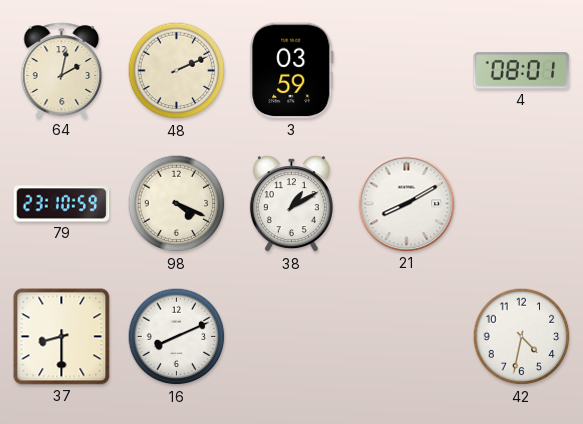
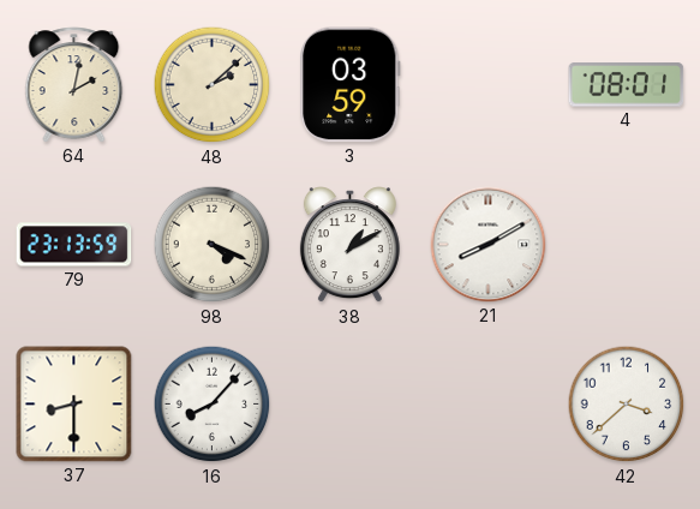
48: 2:11 -> 2:08 (213, 85)
79: 23:10 -> 23:13 (74, 245)
16: 8:11 -> 8:07 (213, 405)
42: 4:32 -> 3:38 (627, 405)
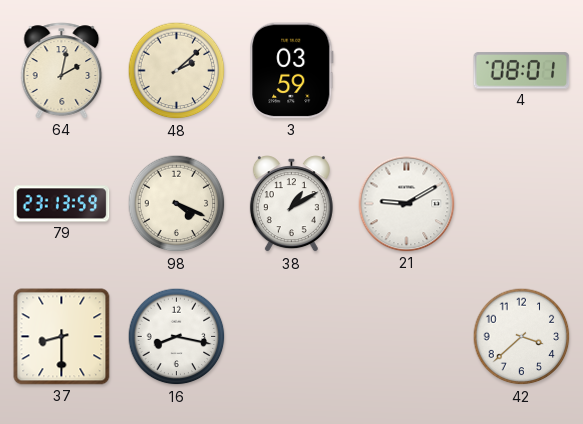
21: 8:10 -> 9:10 (407, 204)
16: 8:07 -> 8:17 (177, 337)
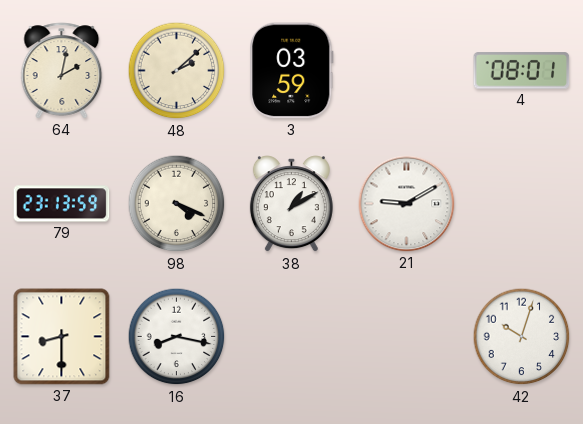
42: 3:38 -> 10:03 (522, 337)
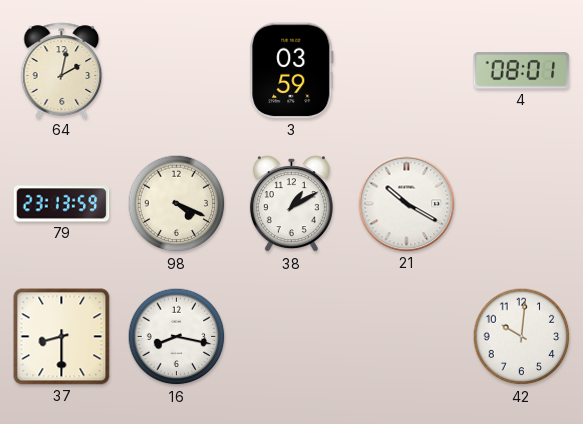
48: 2:08 -> none (177, 71)
21: 9:10 -> 10:20 (407, 204)
42: 10:03 -> 10:01 (522, 337)
